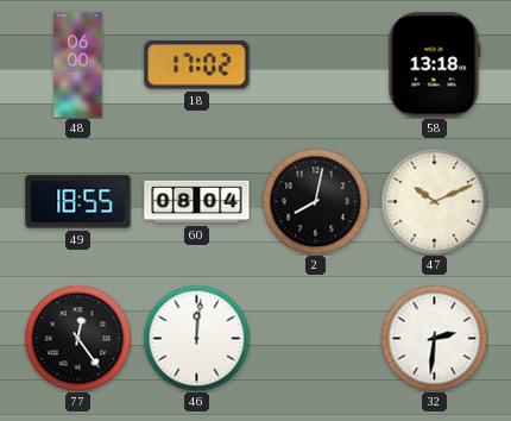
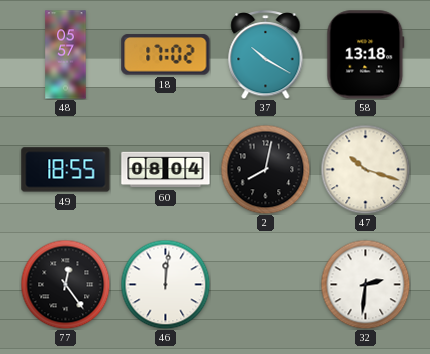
48: 06:00 -> 05:57 (66, 55)
37: none -> 10:20 (266, 55)
47: 10:11 -> 10:18 (365, 169)
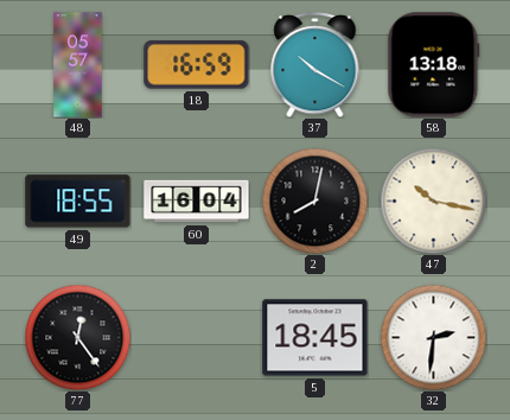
18: 17:02 -> 16:59 (197, 65)
60: 08:04 -> 16:04 (197, 202)
47: 10:18 -> 10:17 (433, 201)
46: 12:01 -> none (165, 284)
5: none -> 18:45 (315, 338)
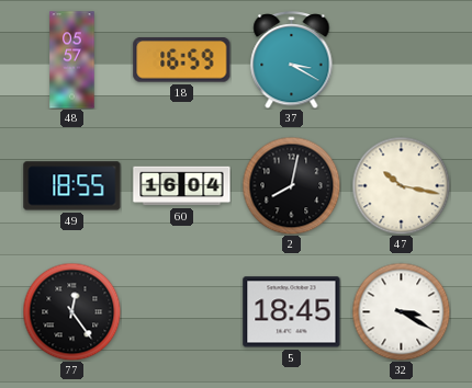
37: 10:20 -> 3:20 (292, 60)
58: 13:18 -> none (434, 65)
32: 2:31 -> 3:20 (401, 311)
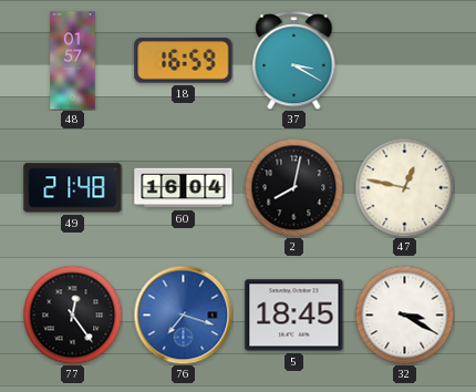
48: 05:57 -> 01:57 (73, 61)
49: 18:55 -> 21:48 (73, 188)
47: 10:17 -> 12:47 (404, 187)
76: none -> 7:18 (183, 314)
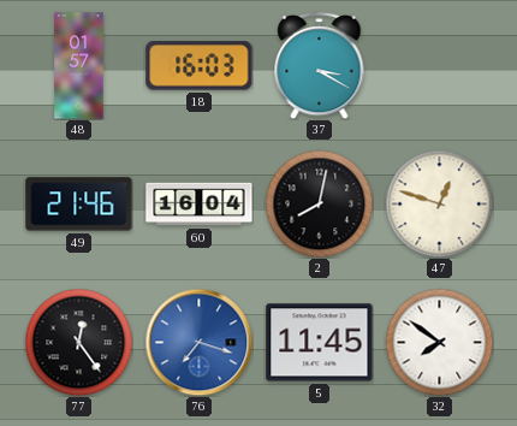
18: 16:59 -> 16:03 (200, 66)
49: 21:48 -> 21:46 (79, 205)
47: 12:47 -> 12:48 (439, 203)
5: 18:45 -> 11:45 (320, 343)
32: 3:20 -> 7:51 (439, 342)
